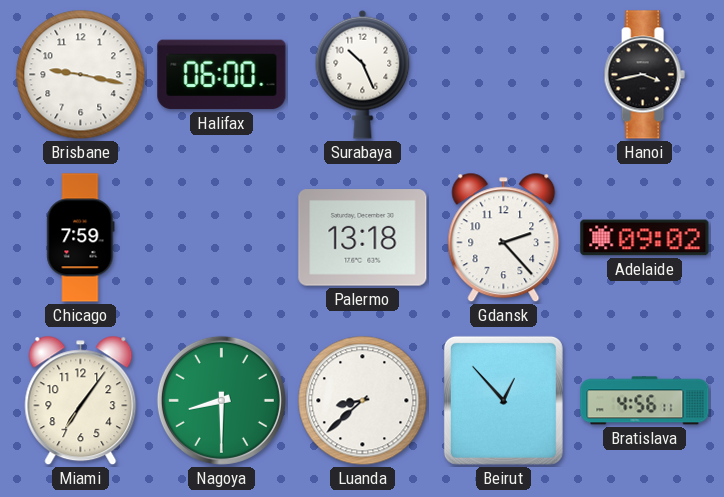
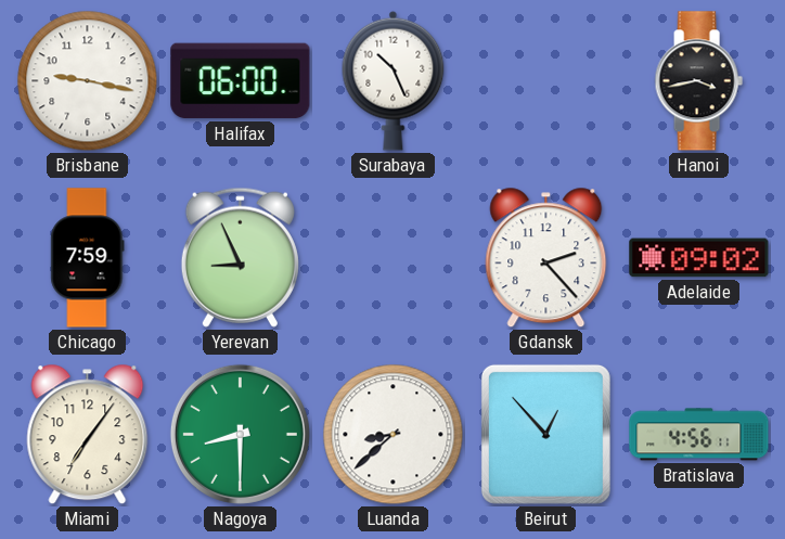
Yerevan: none -> 8:56 (240, 257)
Palermo: 13:18 -> none (363, 238)
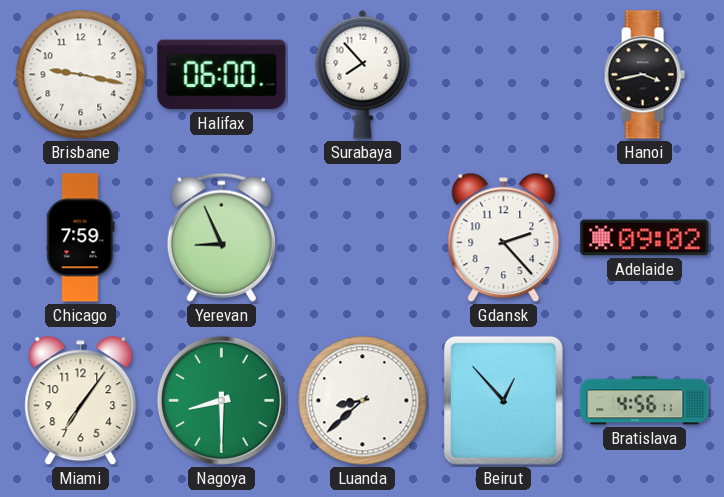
Surabaya: 10:26 -> 7:53 (363, 74)
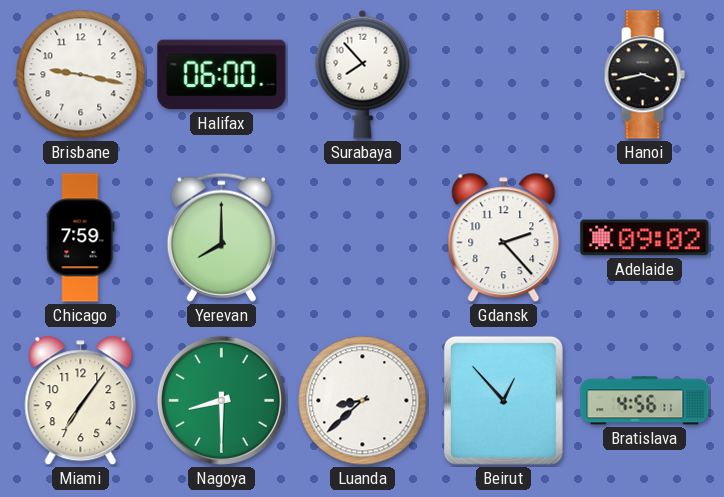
Yerevan: 8:56 -> 8:00 (221, 237)
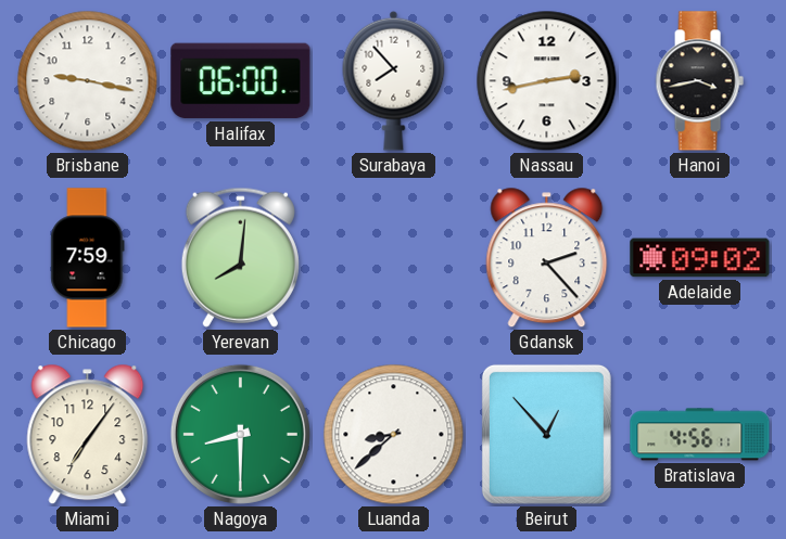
Nassau: none -> 2:43 (547, 81)
Yerevan: 8:00 -> 8:01 (240, 257)
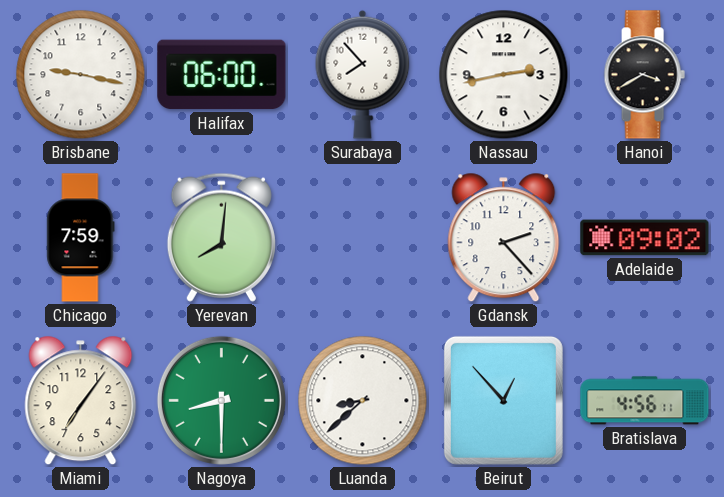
Hanoi: 3:43 -> 3:40 (644, 75)
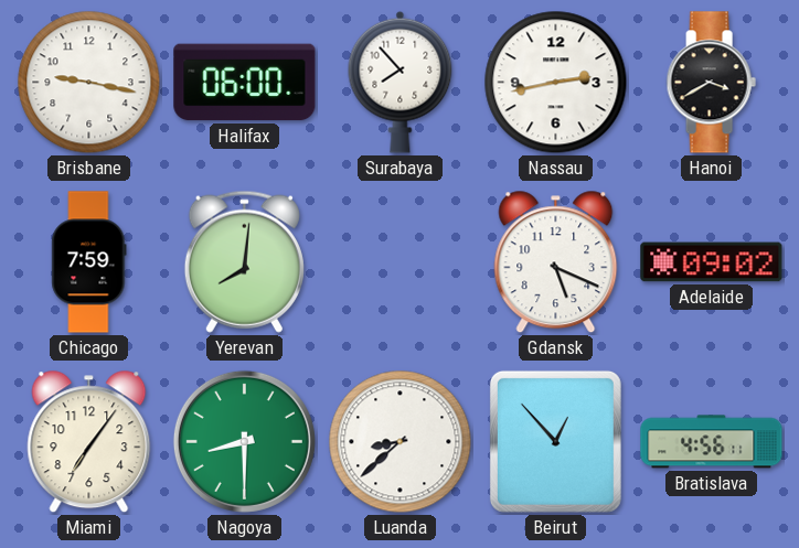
Gdansk: 2:23 -> 5:19 (556, 262)
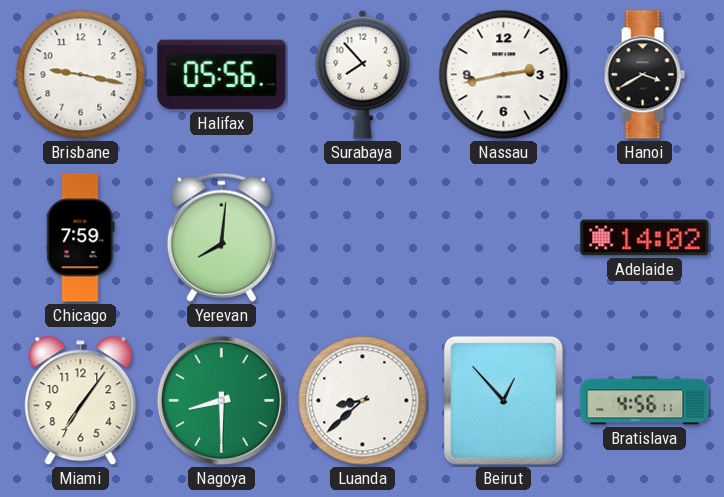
Halifax: 06:00 -> 05:56 (222, 75)
Gdansk: 5:19 -> none (556, 262)
Adelaide: 09:02 -> 14:02 (645, 238)
